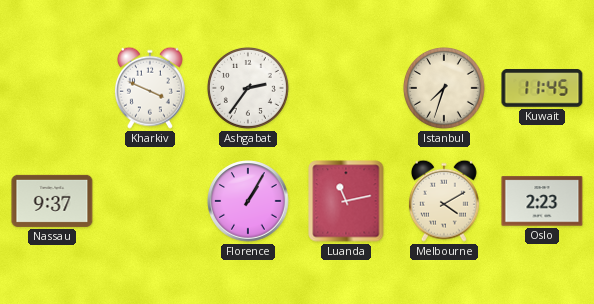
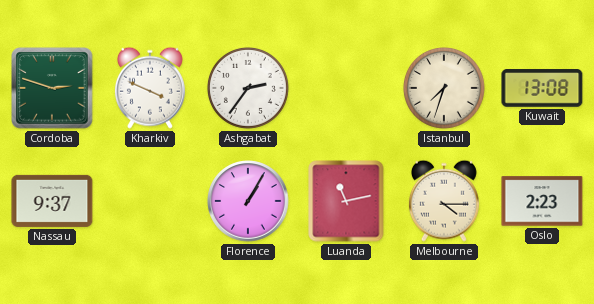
Cordoba: none -> 2:48 (52, 88)
Kuwait: 11:45 -> 13:08 (542, 88)
Melbourne: 4:10 -> 4:15 (444, 201)
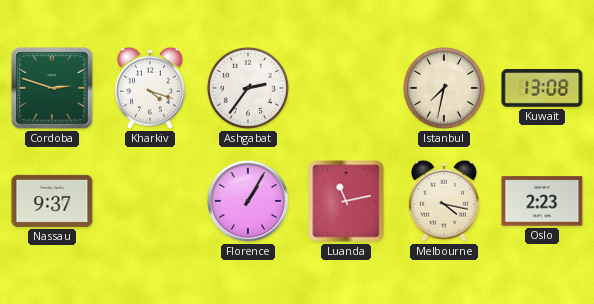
Kharkiv: 3:49 -> 4:18 (150, 88)
Istanbul: 7:33 -> 7:32 (444, 88)
Melbourne: 4:15 -> 4:17 (444, 201)
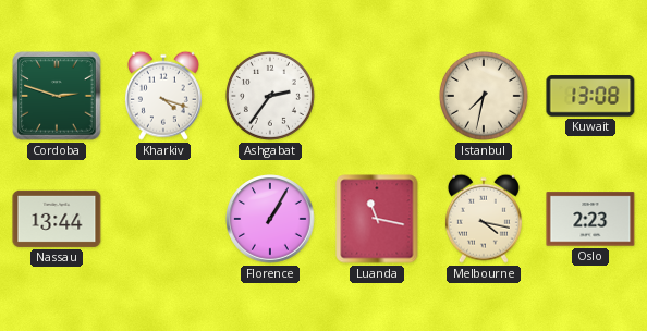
Nassau: 9:37 -> 13:44 (57, 219)
Luanda: 11:13 -> 11:17 (377, 219)
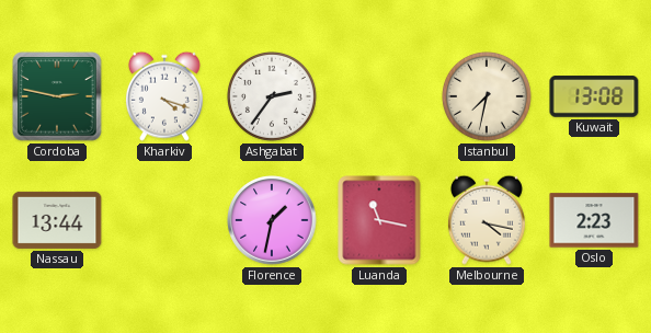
Cordoba: 2:48 -> 2:47 (57, 96)
Florence: 1:05 -> 1:32 (272, 220)
